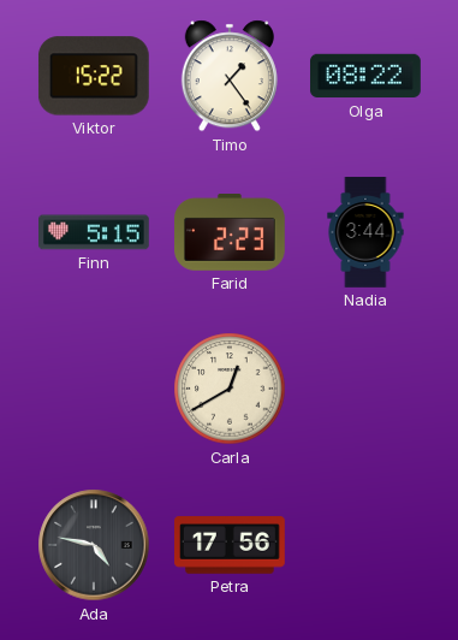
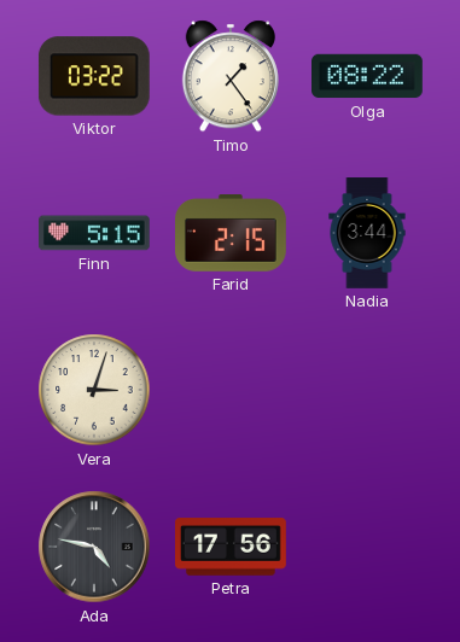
Viktor: 15:22 -> 03:22 (94, 76)
Farid: 2:23 -> 2:15 (232, 234)
Vera: none -> 3:03 (94, 390)
Carla: 12:40 -> none (230, 389)
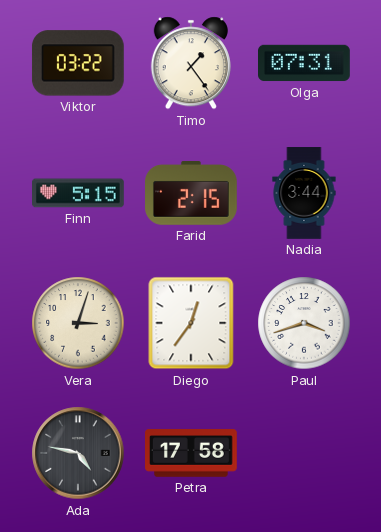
Olga: 08:22 -> 07:31 (305, 63)
Diego: none -> 12:36 (191, 323)
Paul: none -> 3:42 (304, 323)
Petra: 17:56 -> 17:58 (192, 453)
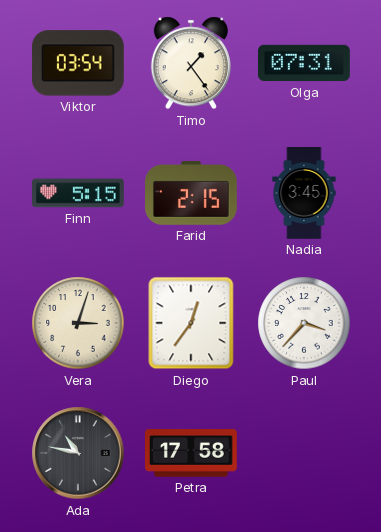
Viktor: 03:22 -> 03:54 (78, 63)
Nadia: 3:44 -> 3:45 (304, 193)
Paul: 3:42 -> 3:37 (304, 323)
Ada: 4:47 -> 10:47 (78, 453)
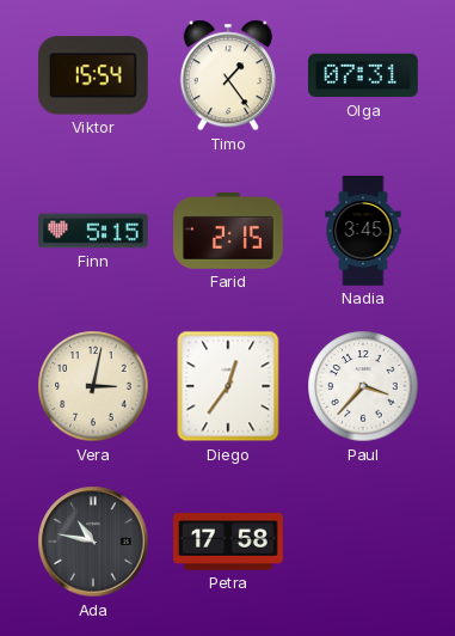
Viktor: 03:54 -> 15:54 (93, 75)
Vera: 3:03 -> 3:02 (93, 386)
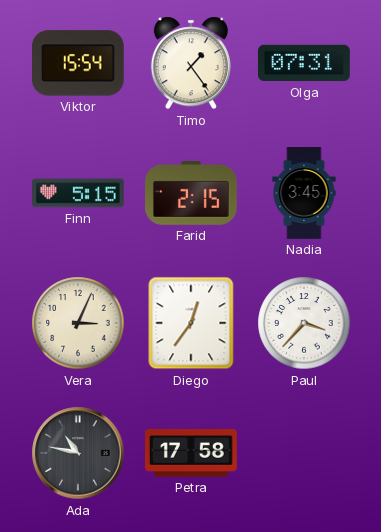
Vera: 3:02 -> 3:04 (78, 323)
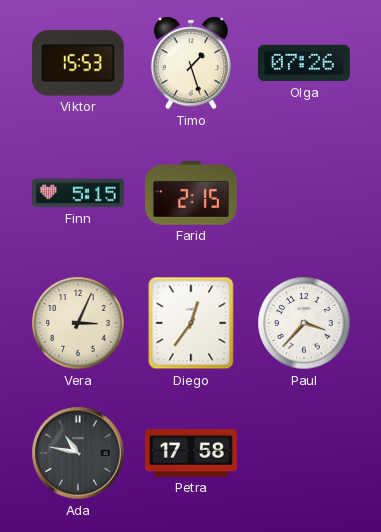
Viktor: 15:54 -> 15:53 (78, 63)
Timo: 1:24 -> 1:27 (191, 63)
Olga: 07:31 -> 07:26 (305, 63)
Nadia: 3:45 -> none (304, 193)
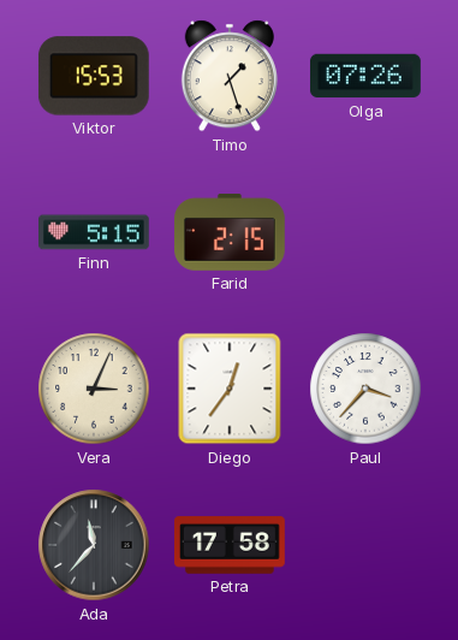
Ada: 10:47 -> 11:37 (94, 545)
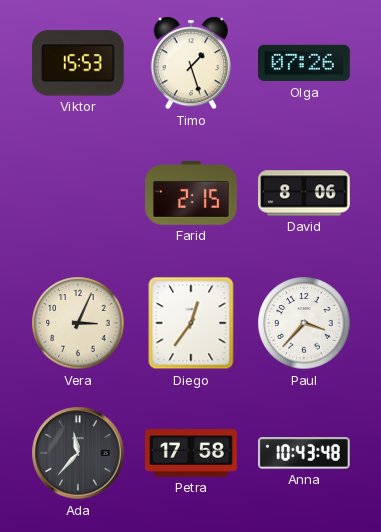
Finn: 5:15 -> none (95, 232)
David: none -> 8:06 (305, 193)
Anna: none -> 10:43 (304, 453)
